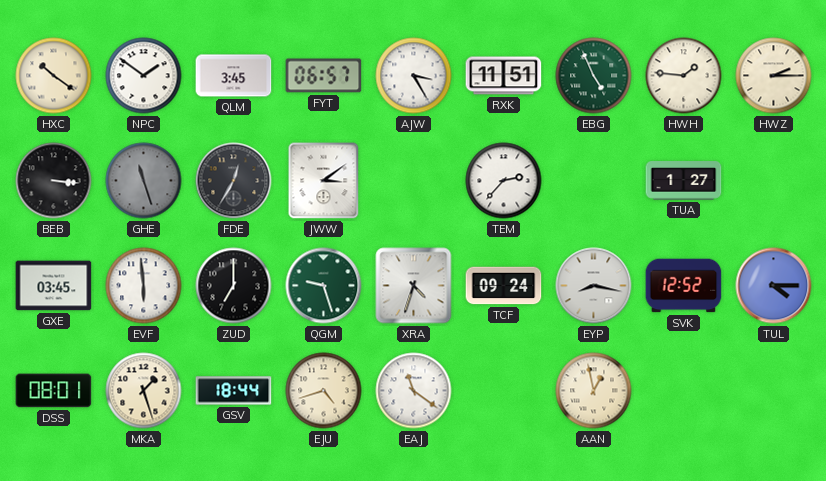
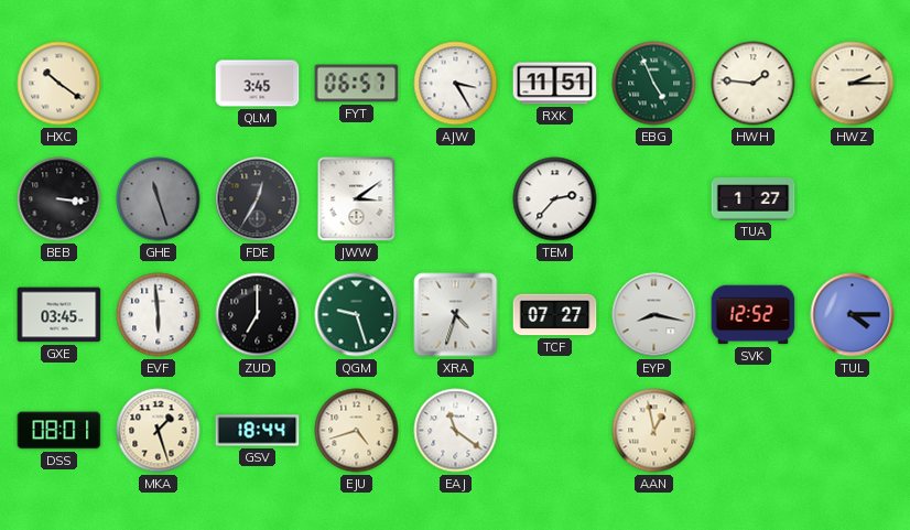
NPC: 1:51 -> none (144, 76)
TCF: 09:24 -> 07:27 (555, 315)
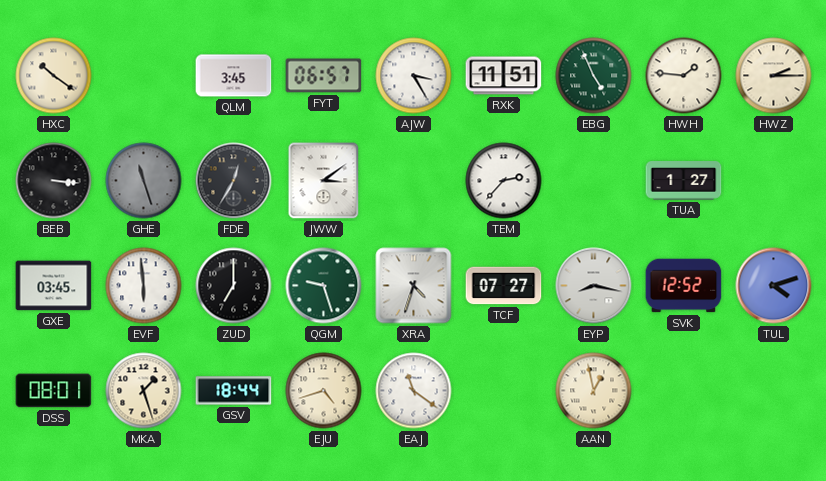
TUL: 4:15 -> 4:12 (774, 286)
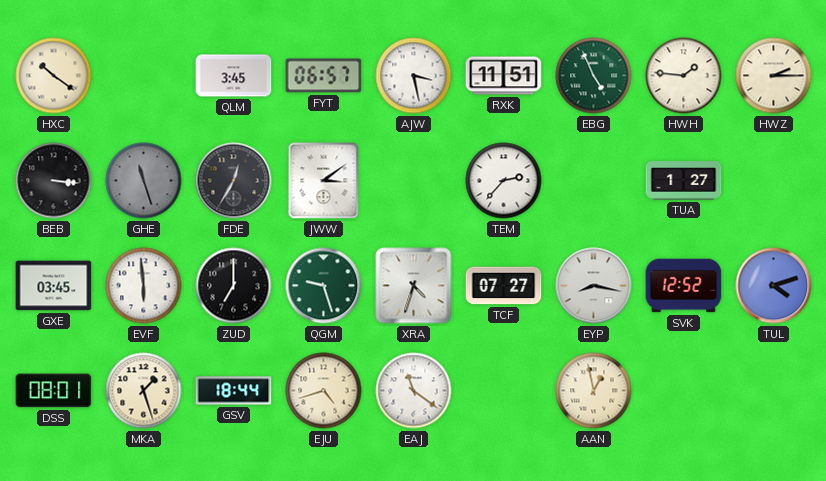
AJW: 3:25 -> 3:28 (414, 76)
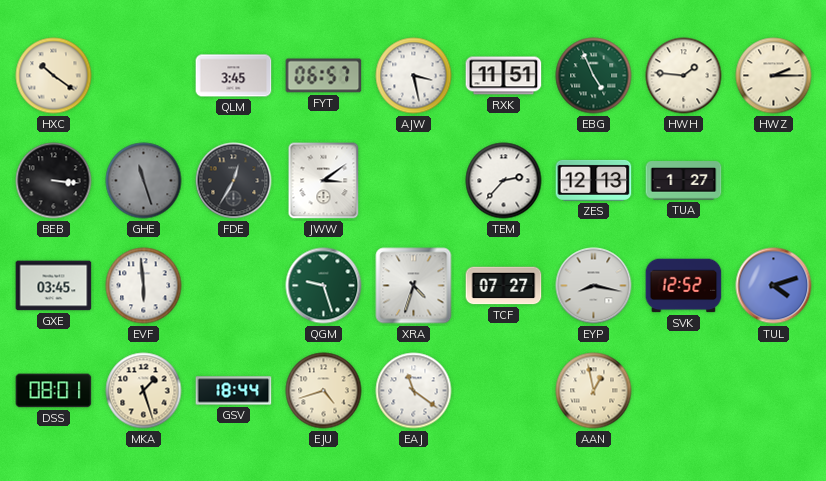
ZES: none -> 12:13 (594, 180)
ZUD: 7:00 -> none (234, 286)
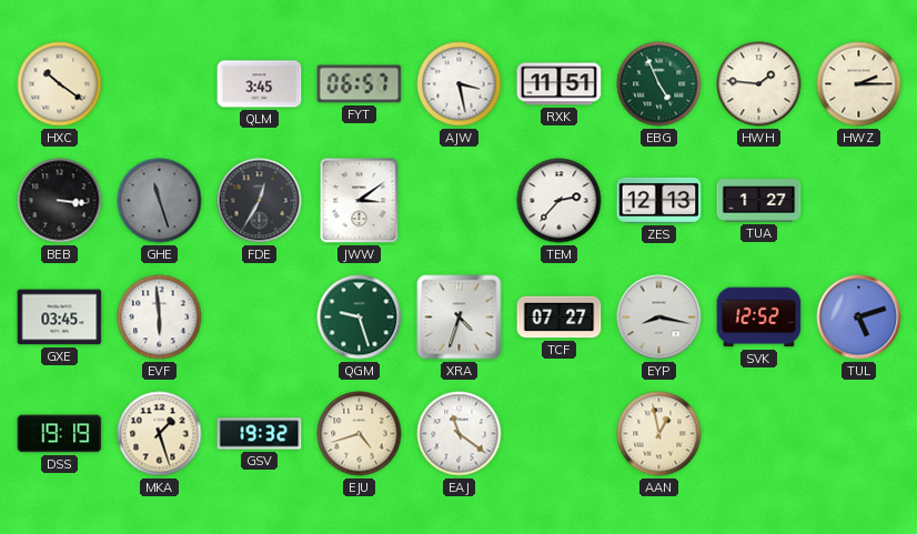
TUL: 4:12 -> 5:12 (859, 318)
DSS: 08:01 -> 19:19 (60, 434)
GSV: 18:44 -> 19:32 (260, 434)
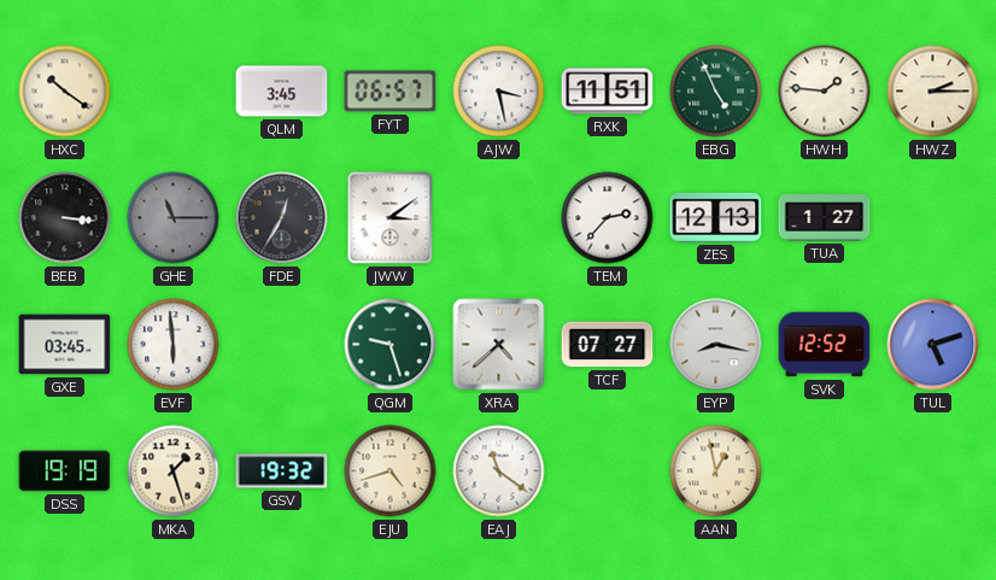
GHE: 11:27 -> 11:15 (174, 218)
XRA: 4:33 -> 4:38 (499, 345)
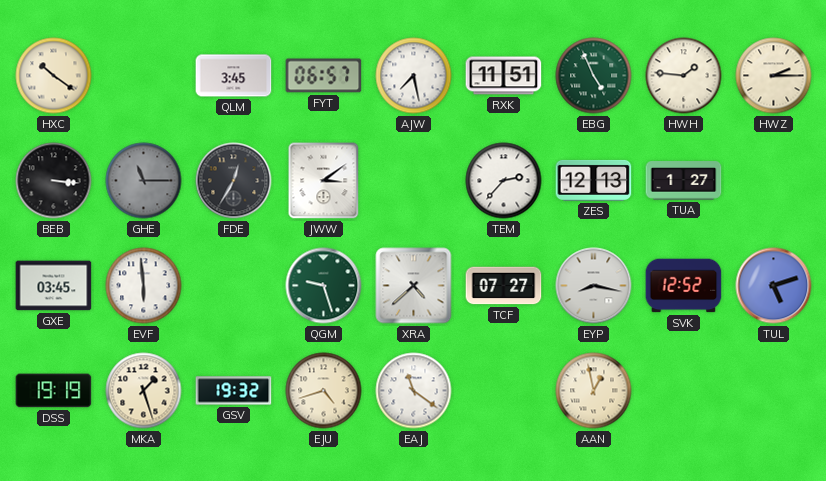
AJW: 3:28 -> 7:28 (414, 76)
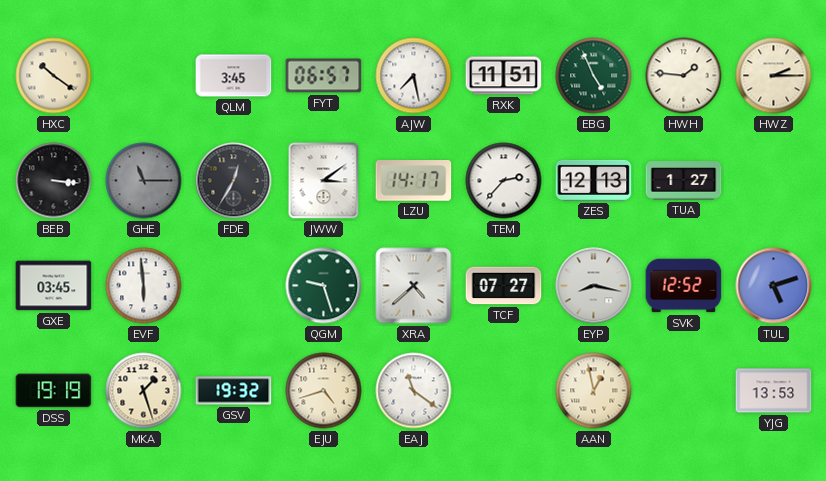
LZU: none -> 14:17 (414, 181)
YJG: none -> 13:53 (774, 391)
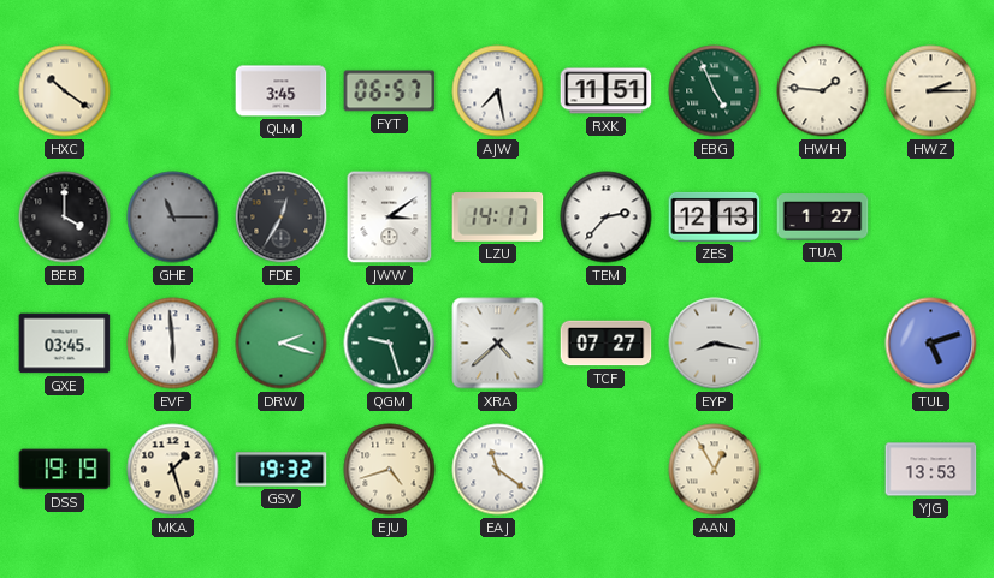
BEB: 3:16 -> 4:00 (65, 218)
DRW: none -> 2:18 (282, 344)
SVK: 12:52 -> none (684, 286)
AAN: 12:58 -> 12:55 (715, 470)
